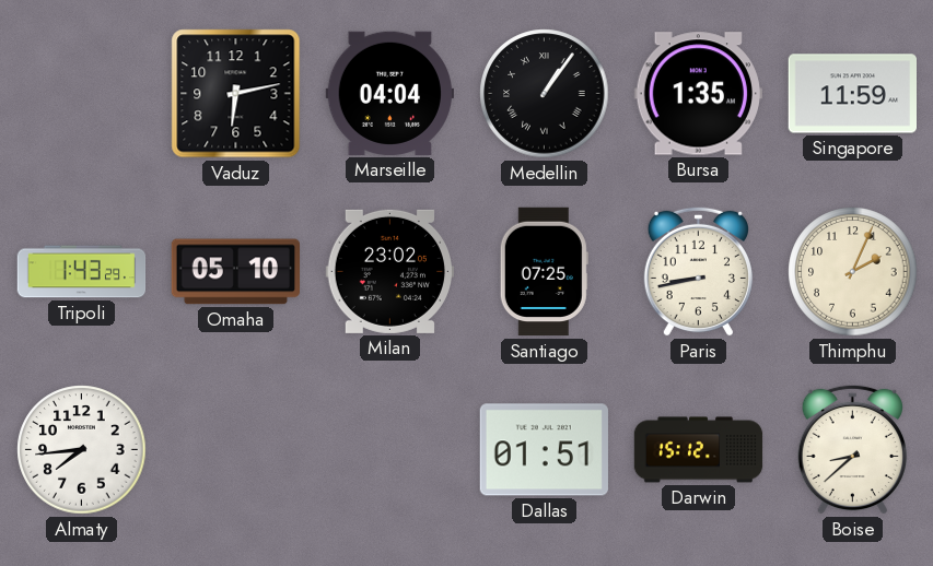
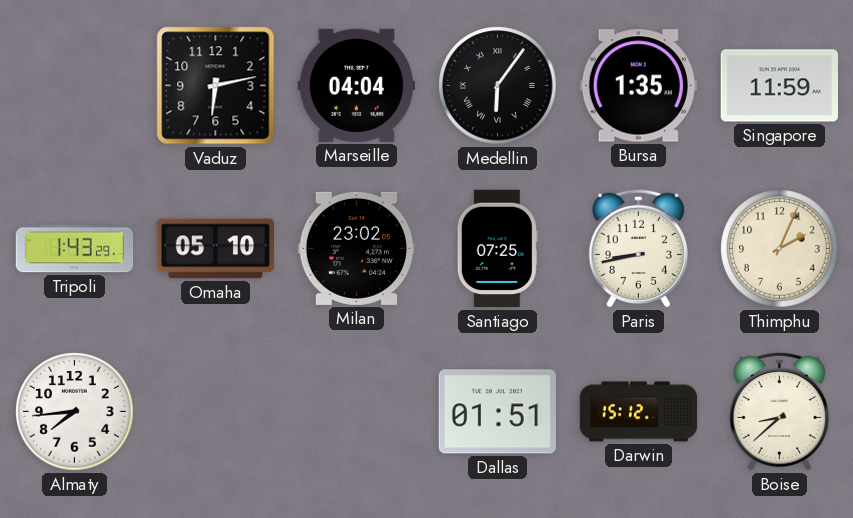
Medellin: 1:06 -> 6:06 (498, 86)
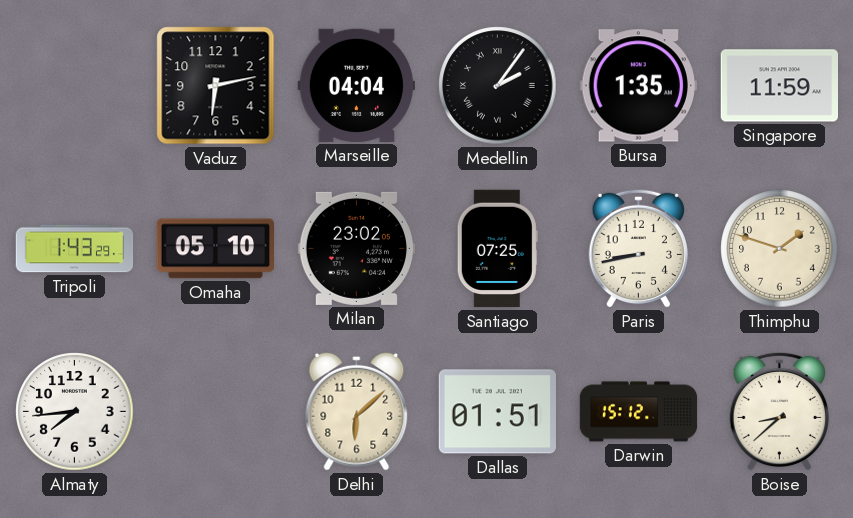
Medellin: 6:06 -> 2:06 (498, 86)
Thimphu: 2:04 -> 1:48 (780, 249)
Delhi: none -> 6:08 (357, 411)
